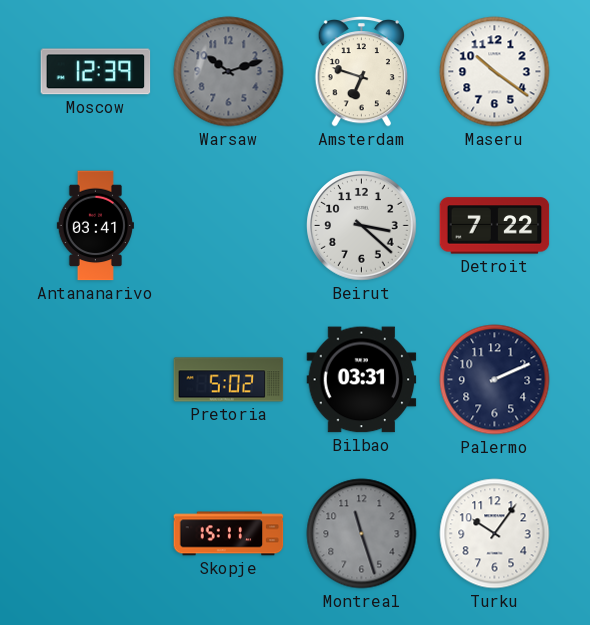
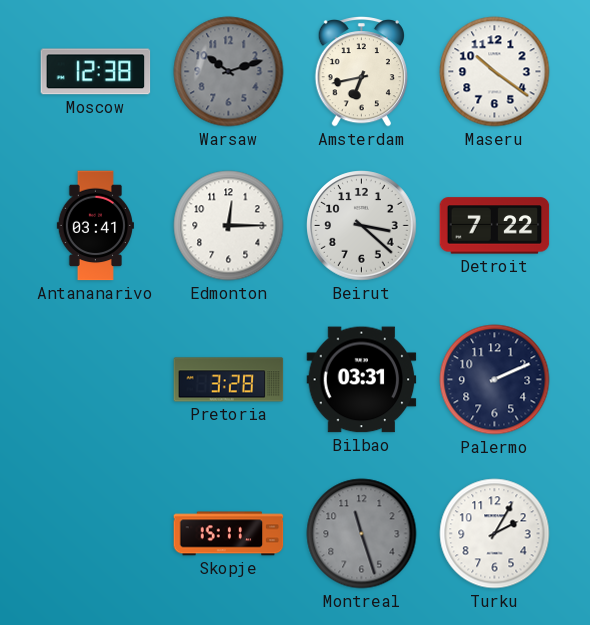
Moscow: 12:39 -> 12:38 (96, 72)
Amsterdam: 6:48 -> 6:43 (361, 72)
Edmonton: none -> 12:15 (229, 226)
Pretoria: 5:02 -> 3:28 (229, 380)
Turku: 10:06 -> 2:05 (495, 534)
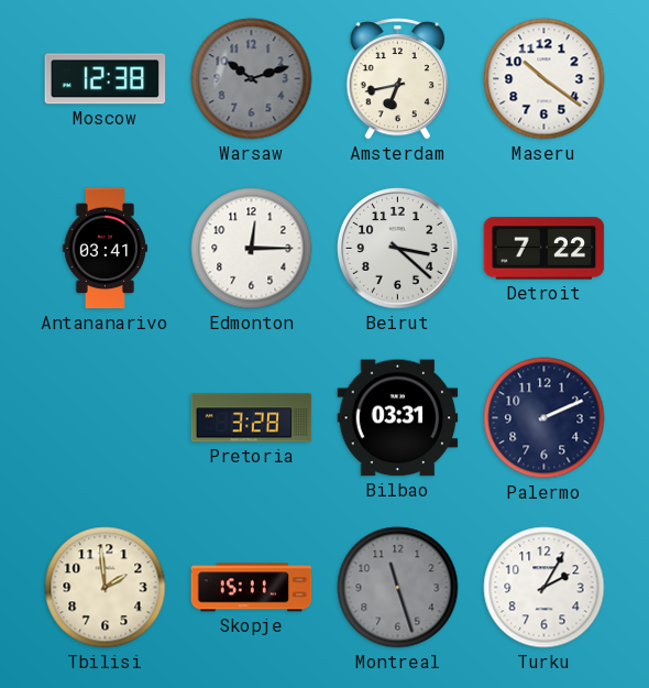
Tbilisi: none -> 1:59 (106, 588)
